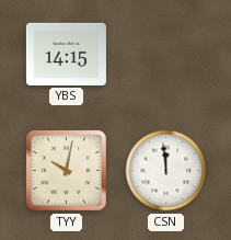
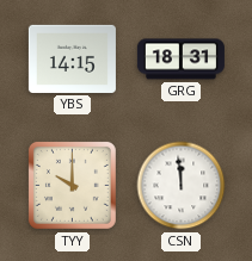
GRG: none -> 18:31 (180, 60)
TYY: 10:02 -> 10:00 (72, 185)
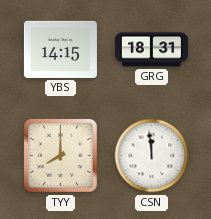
TYY: 10:00 -> 8:00 (60, 155)
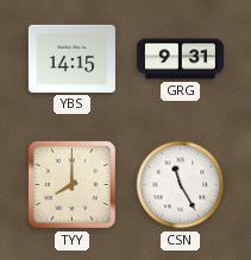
GRG: 18:31 -> 9:31 (180, 59)
CSN: 11:59 -> 11:25 (181, 185)
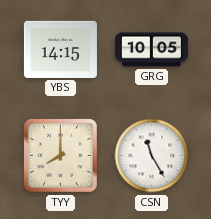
GRG: 9:31 -> 10:05 (151, 50)
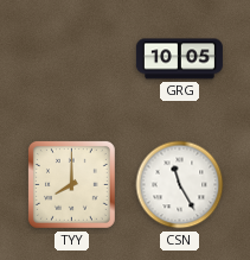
YBS: 14:15 -> none (60, 49)
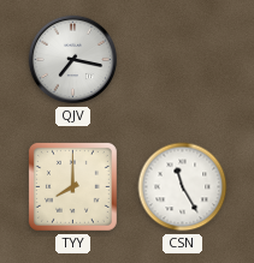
QJV: none -> 7:17 (73, 60)
GRG: 10:05 -> none (179, 59)
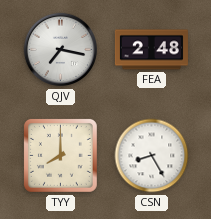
FEA: none -> 2:48 (151, 50)
CSN: 11:25 -> 8:25 (152, 156)
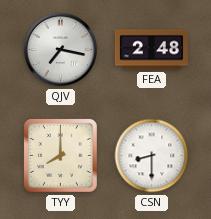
CSN: 8:25 -> 8:30 (152, 156)
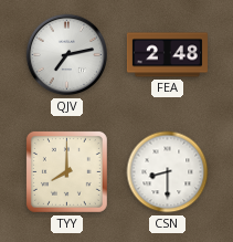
QJV: 7:17 -> 7:13 (67, 55)
